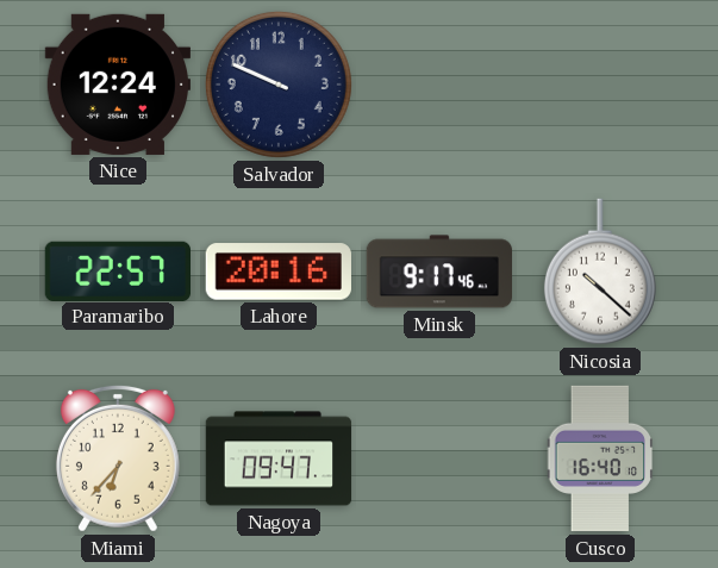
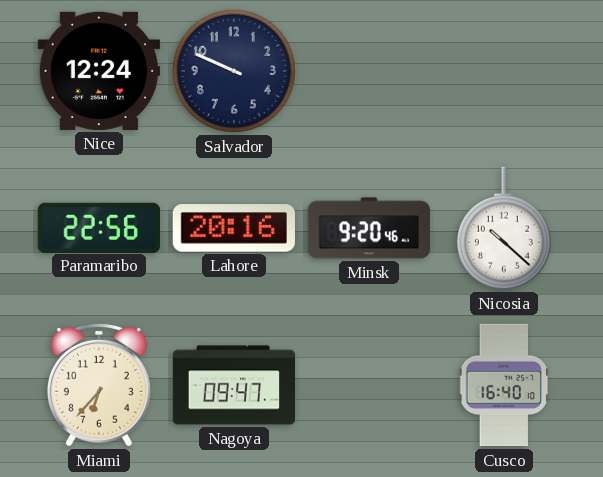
Paramaribo: 22:57 -> 22:56 (98, 227)
Minsk: 9:17 -> 9:20 (368, 228)
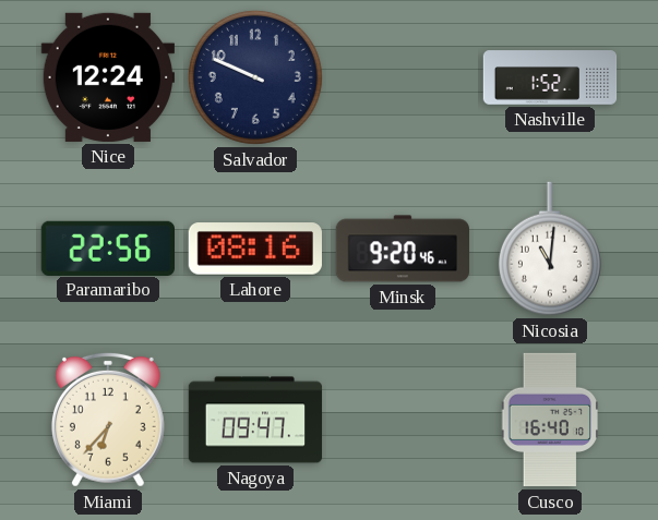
Nashville: none -> 1:52 (550, 77)
Lahore: 20:16 -> 08:16 (255, 249)
Nicosia: 10:22 -> 11:01 (550, 249)
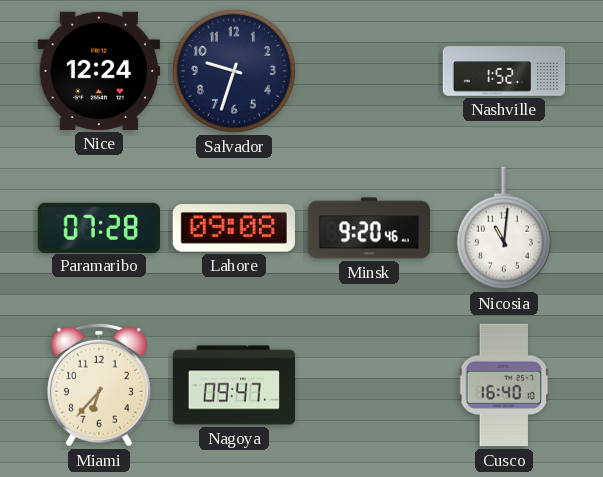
Salvador: 9:49 -> 9:33 (234, 71)
Paramaribo: 22:56 -> 07:28 (98, 227)
Lahore: 08:16 -> 09:08 (234, 228)
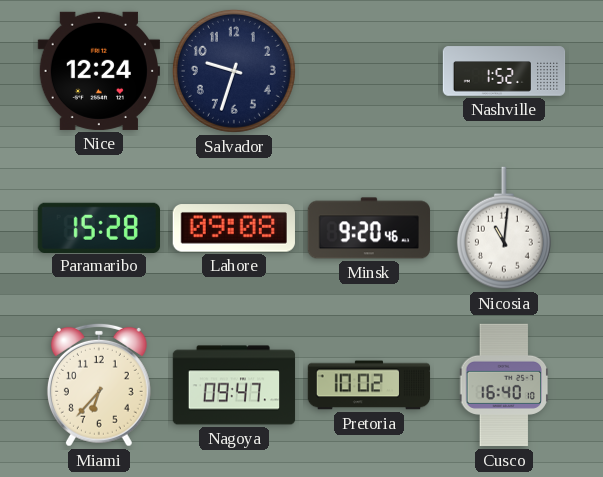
Paramaribo: 07:28 -> 15:28 (98, 227)
Pretoria: none -> 10:02 (369, 385)
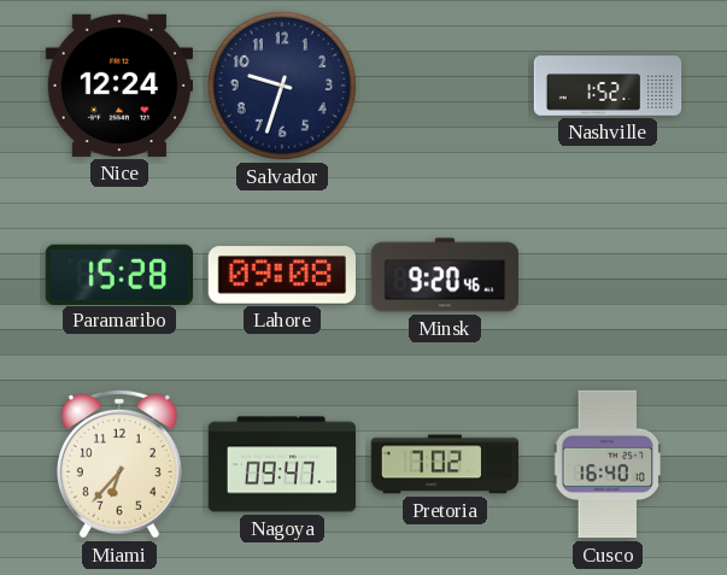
Nicosia: 11:01 -> none (504, 228)
Pretoria: 10:02 -> 7:02 (445, 464)
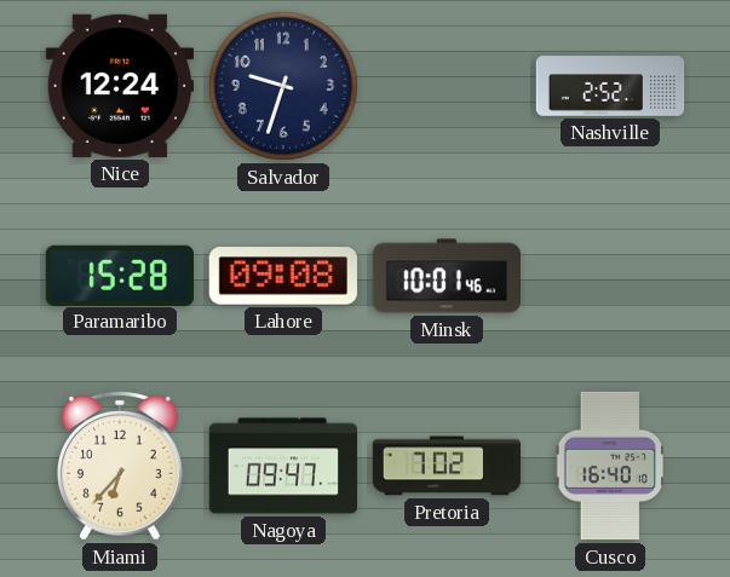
Nashville: 1:52 -> 2:52 (610, 86)
Minsk: 9:20 -> 10:01 (446, 276)
